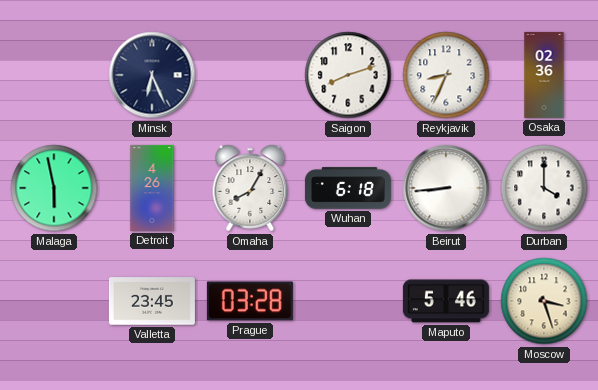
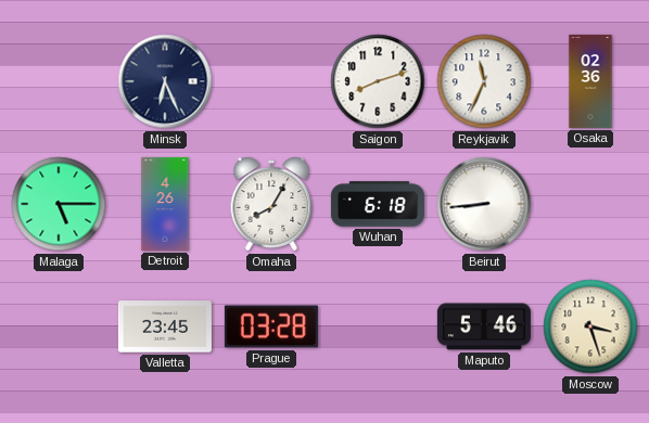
Reykjavik: 8:34 -> 11:34 (484, 81)
Malaga: 5:58 -> 5:15 (59, 204)
Durban: 4:00 -> none (544, 188)
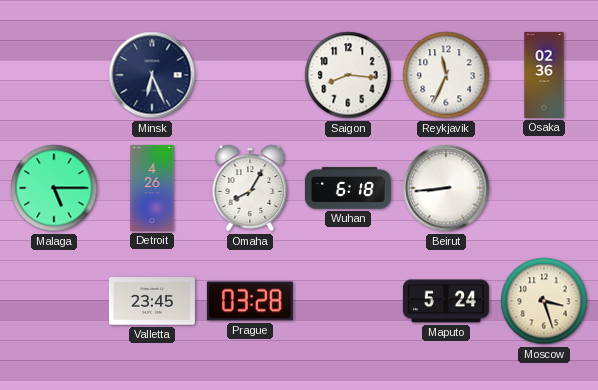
Saigon: 8:12 -> 8:16 (348, 75)
Maputo: 5:46 -> 5:24 (446, 301)
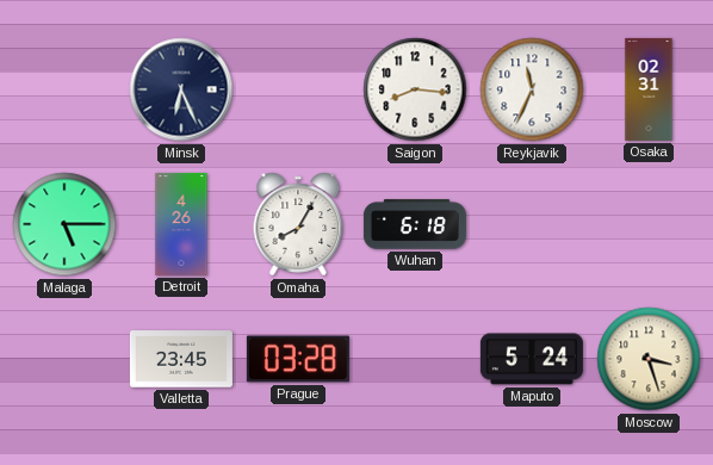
Osaka: 02:36 -> 02:31 (649, 89)
Beirut: 8:44 -> none (446, 188)
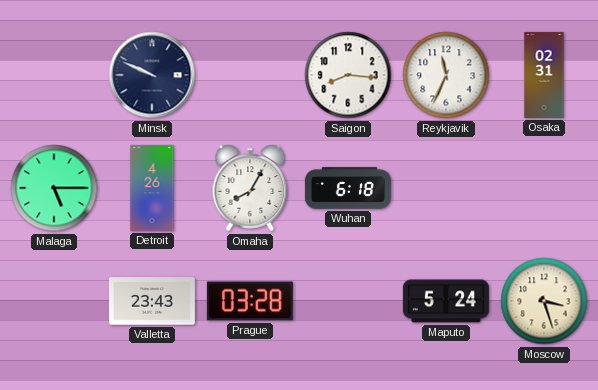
Minsk: 6:26 -> 9:49 (152, 75)
Valletta: 23:45 -> 23:43 (152, 301)
